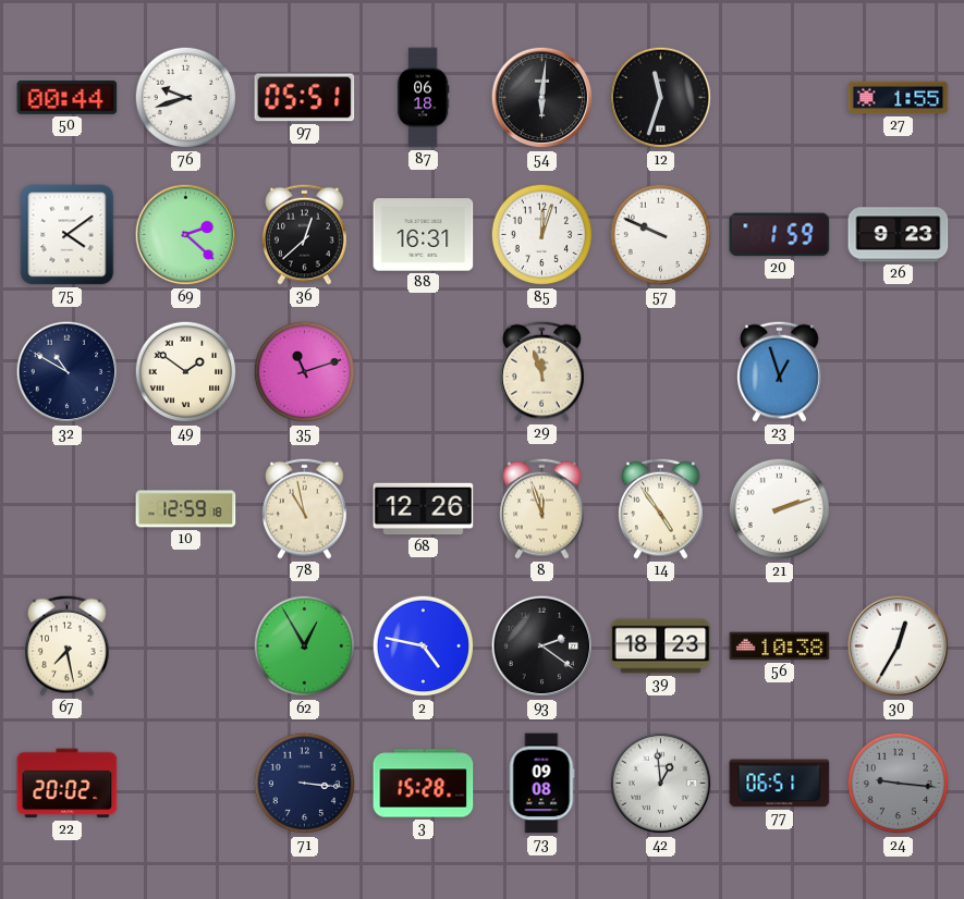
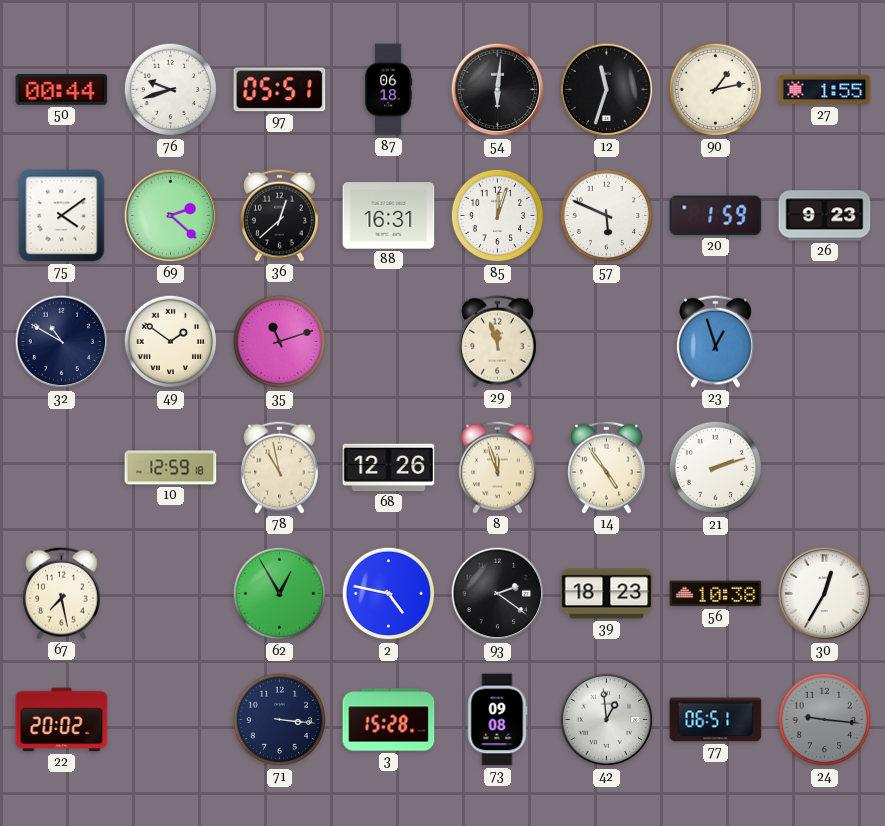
90: none -> 1:13 (716, 90)
57: 9:49 -> 5:49 (607, 216)
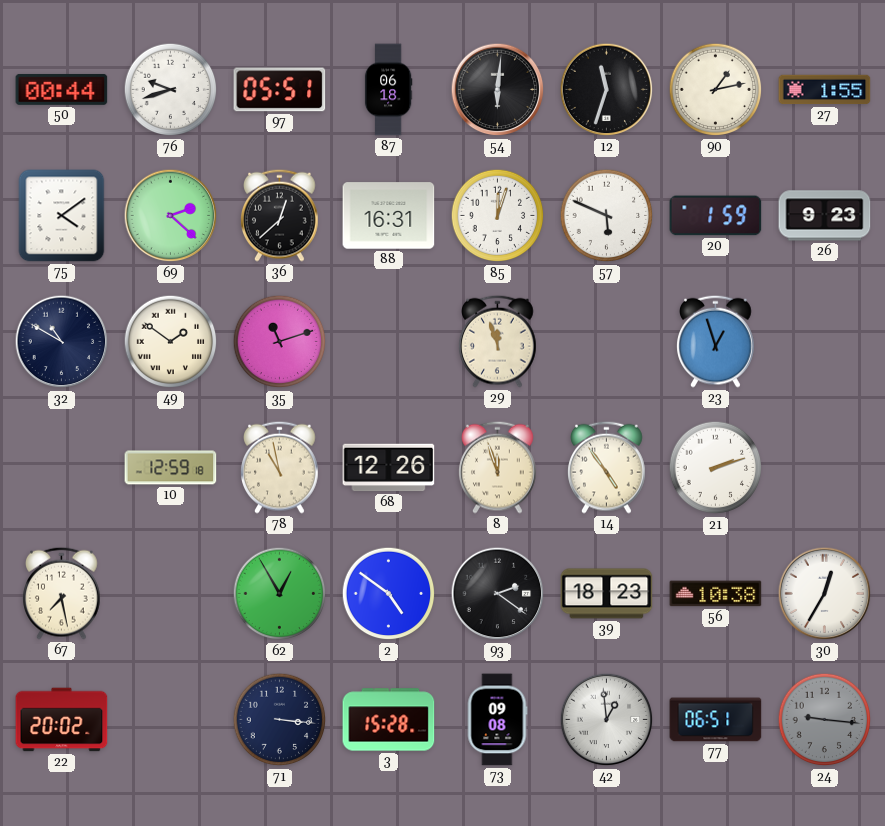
2: 4:47 -> 4:51 (389, 594)
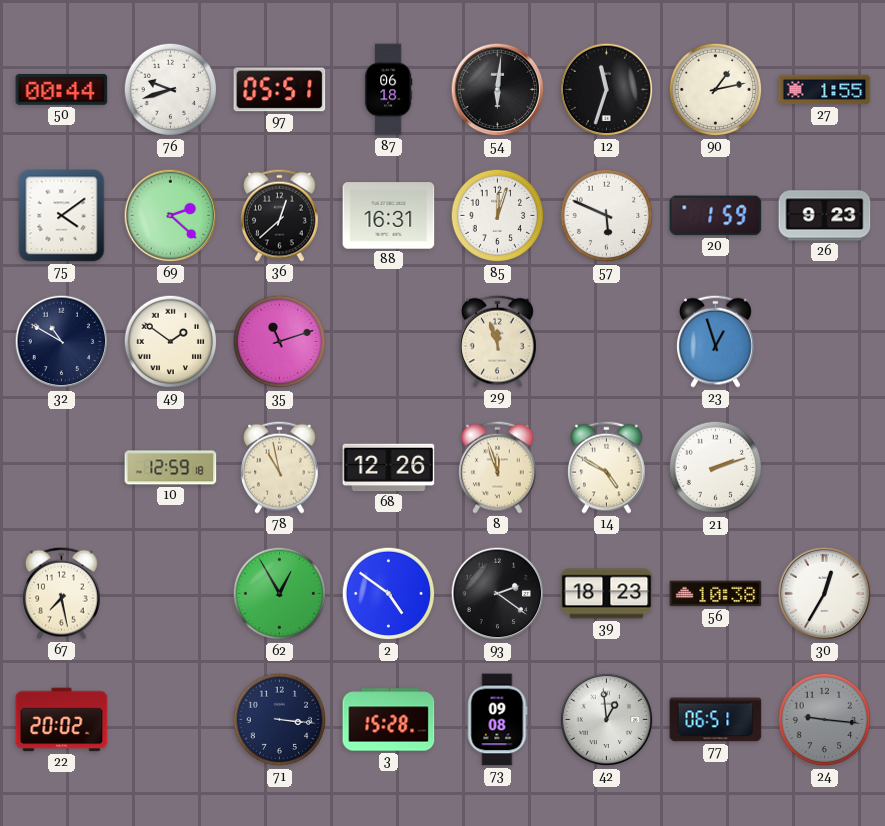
14: 4:54 -> 4:50 (607, 467)
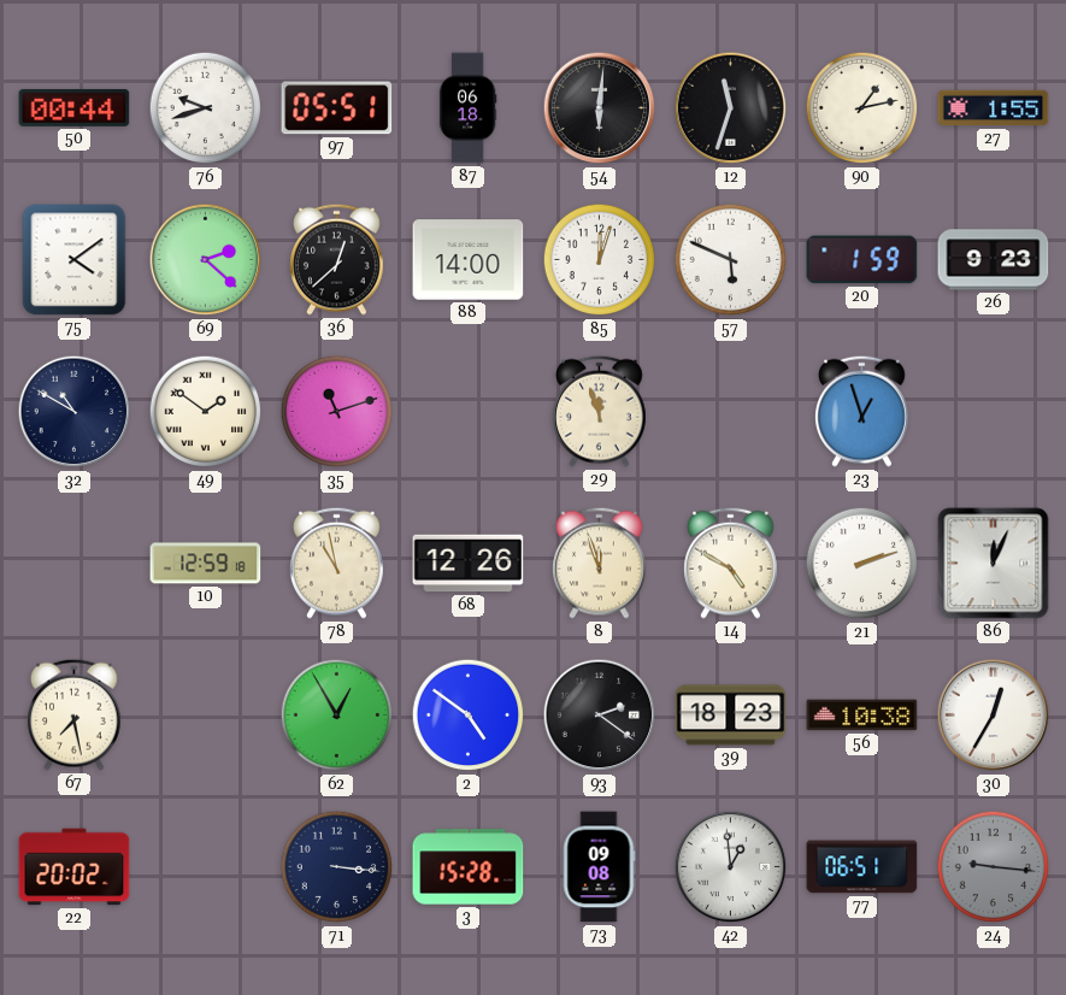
88: 16:31 -> 14:00 (469, 260)
86: none -> 12:04 (994, 564)
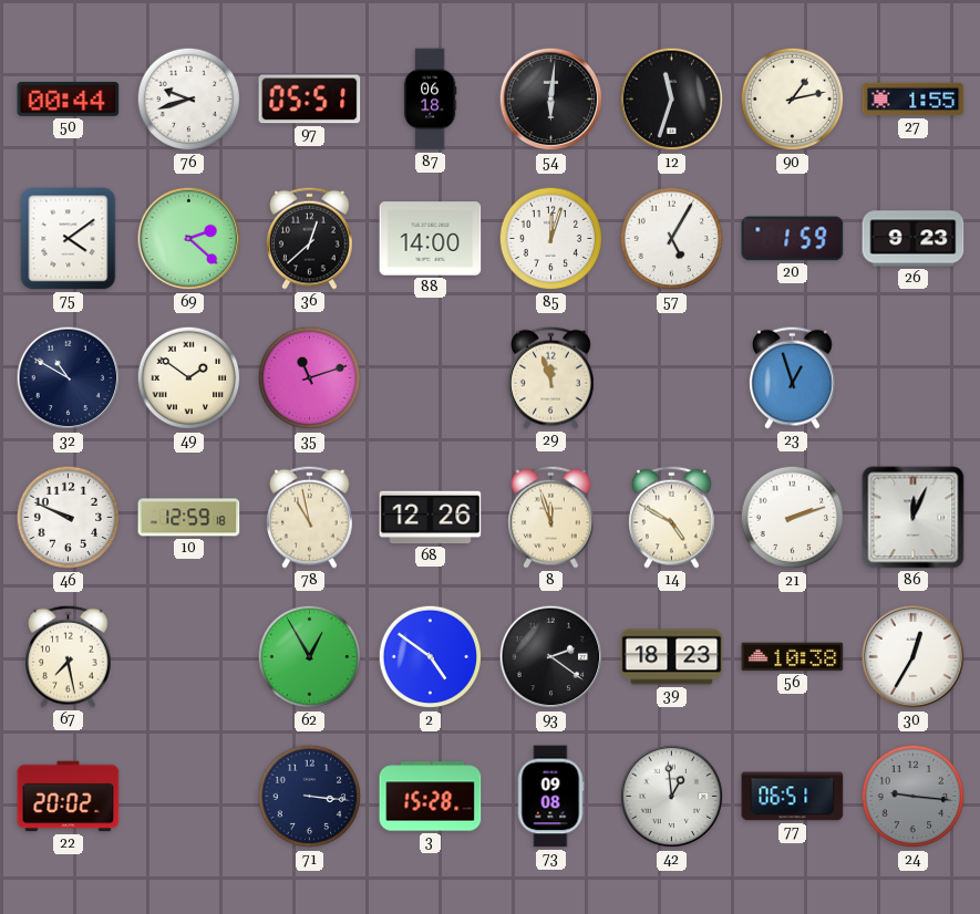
57: 5:49 -> 5:05 (672, 239)
46: none -> 9:49 (69, 518)
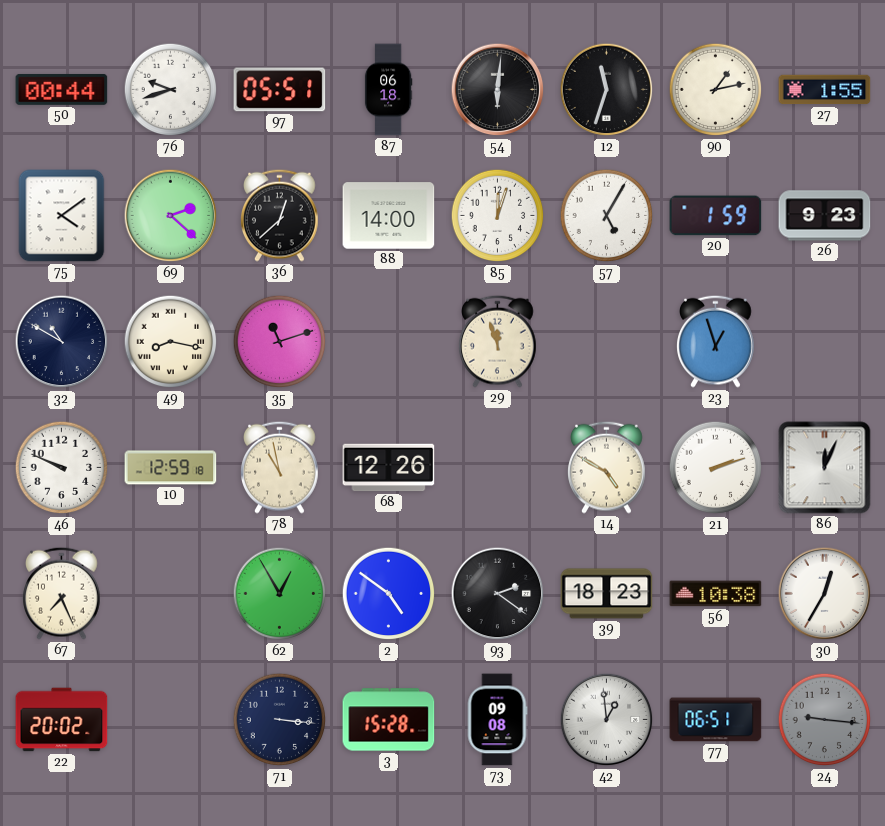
49: 1:51 -> 8:17 (171, 342)
8: 11:57 -> none (551, 517)
67: 7:28 -> 7:26 (62, 593)
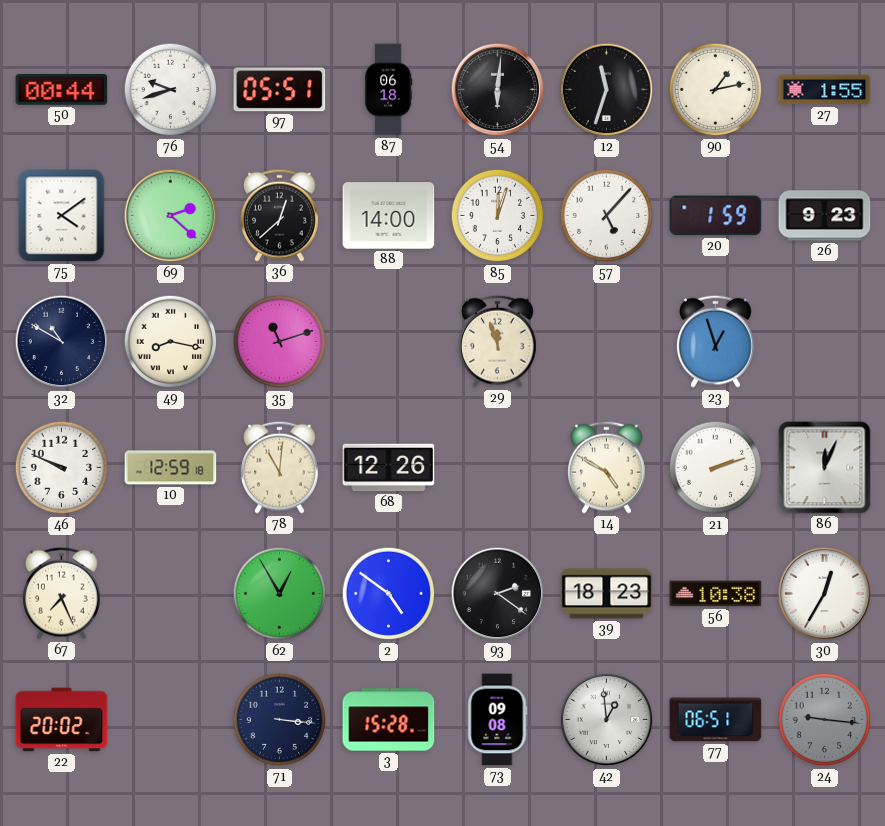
57: 5:05 -> 5:07 (607, 216)
78: 10:58 -> 11:01 (280, 467)
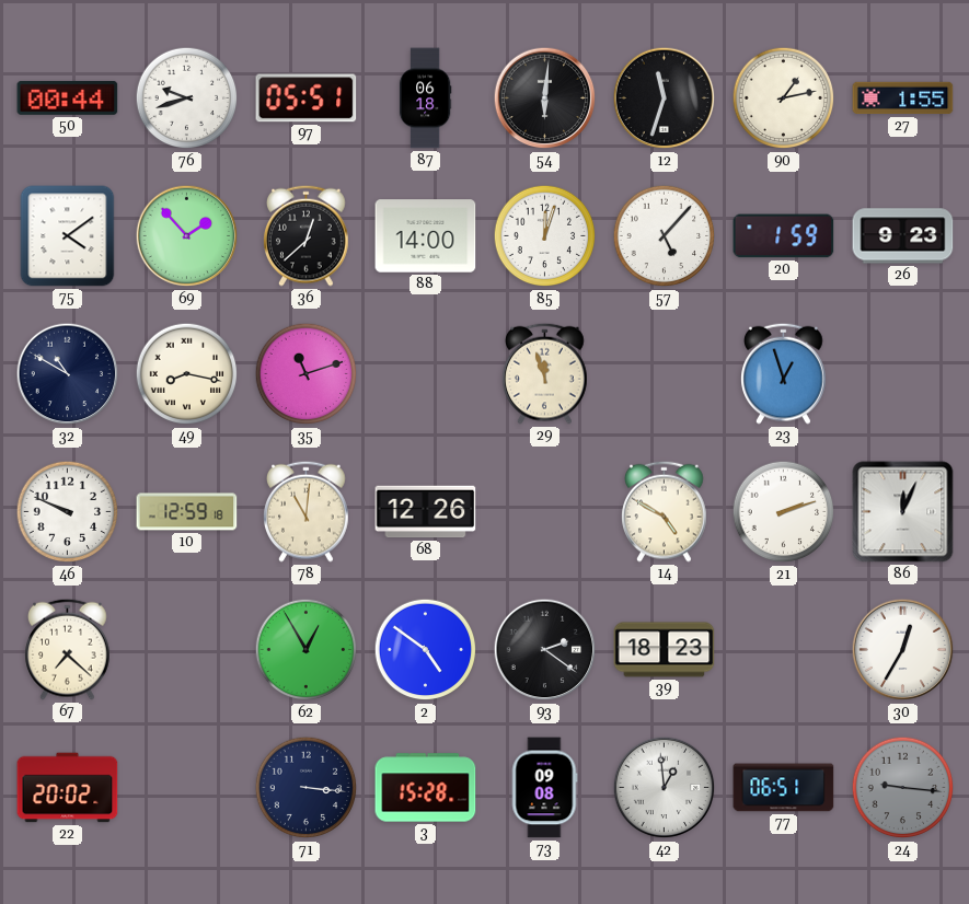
69: 2:22 -> 1:53 (187, 236)
67: 7:26 -> 7:22 (68, 649)
56: 10:38 -> none (716, 594)
